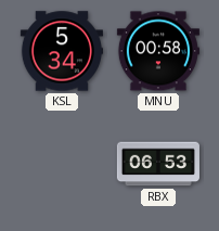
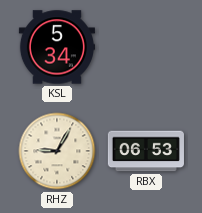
MNU: 00:58 -> none (158, 51)
RHZ: none -> 9:05 (57, 151)
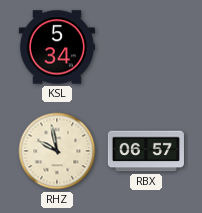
RHZ: 9:05 -> 9:58 (57, 151)
RBX: 06:53 -> 06:57 (146, 151)
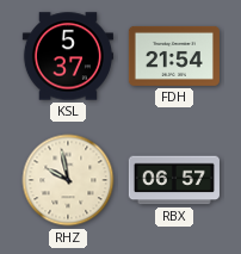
KSL: 5:34 -> 5:37 (68, 56)
FDH: none -> 21:54 (174, 56)
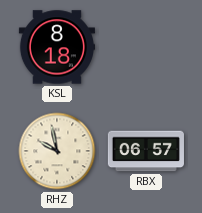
KSL: 5:37 -> 8:18 (57, 47)
FDH: 21:54 -> none (174, 56)
